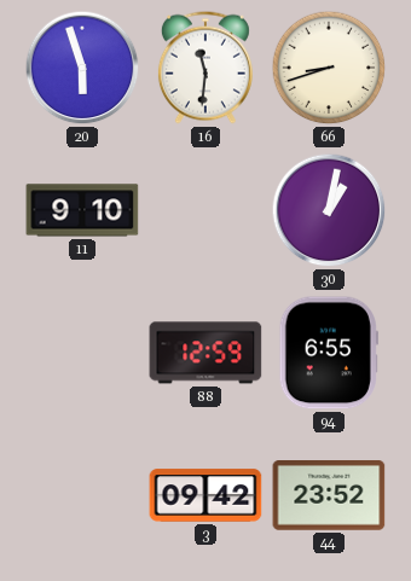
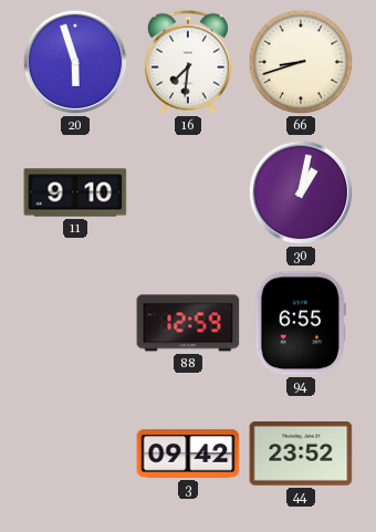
16: 11:31 -> 7:31 (188, 62)
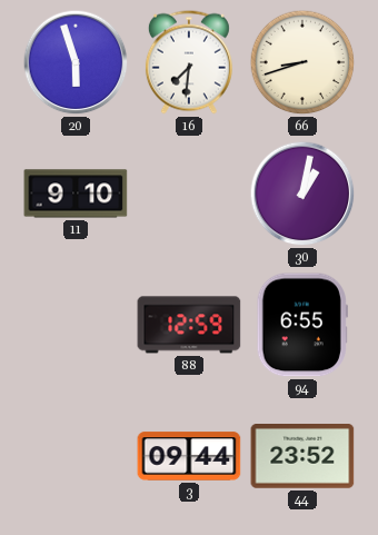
3: 09:42 -> 09:44 (189, 456)
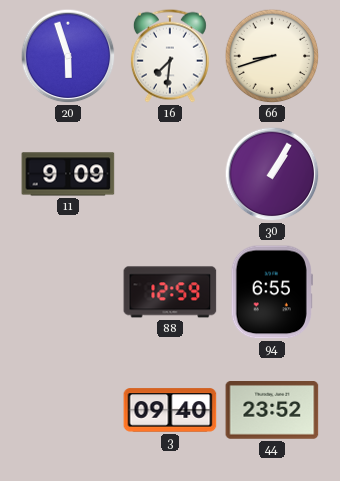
11: 9:10 -> 9:09 (68, 174)
30: 1:02 -> 1:05 (272, 174)
3: 09:44 -> 09:40 (170, 410)
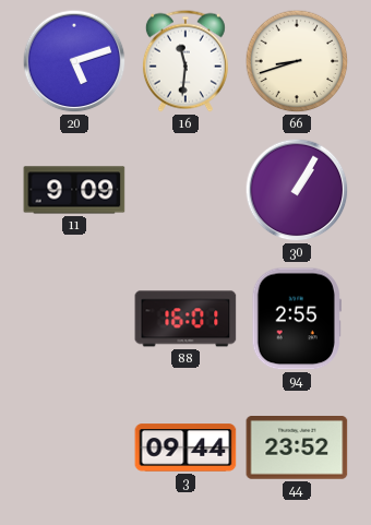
20: 5:57 -> 5:12 (74, 61)
16: 7:31 -> 11:31 (185, 61)
88: 12:59 -> 16:01 (185, 319)
94: 6:55 -> 2:55 (297, 319)
3: 09:40 -> 09:44 (185, 448)
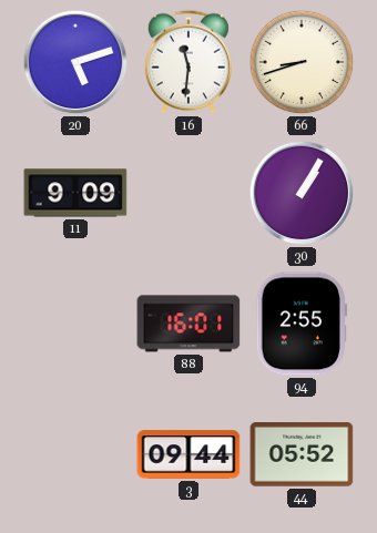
44: 23:52 -> 05:52 (302, 455)
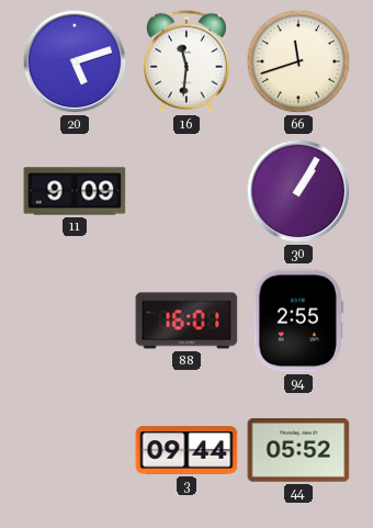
66: 8:42 -> 11:42 (298, 61)
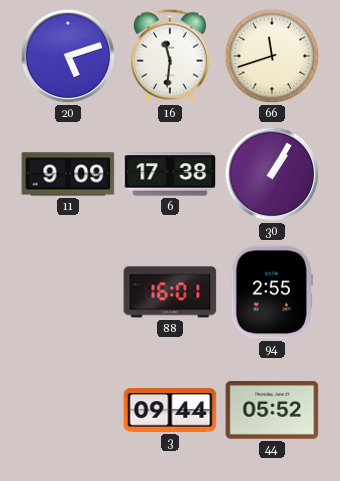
6: none -> 17:38 (170, 174)
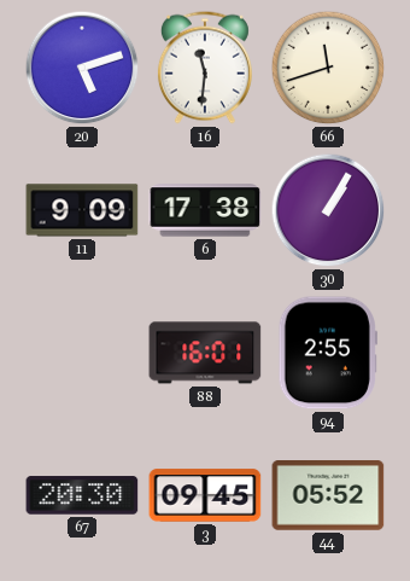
67: none -> 20:30 (82, 495)
3: 09:44 -> 09:45 (205, 495)
